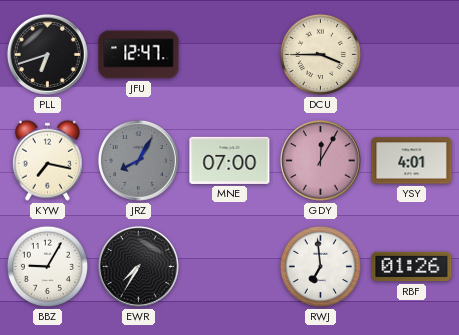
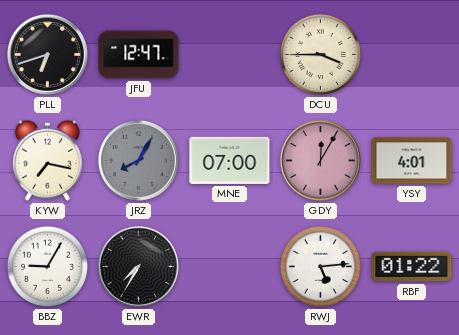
RWJ: 6:59 -> 5:14 (320, 266)
RBF: 01:26 -> 01:22 (412, 267)
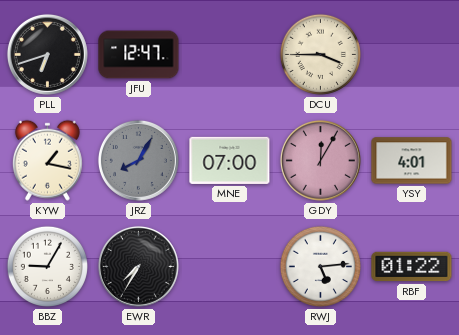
KYW: 7:17 -> 1:17 (47, 160)
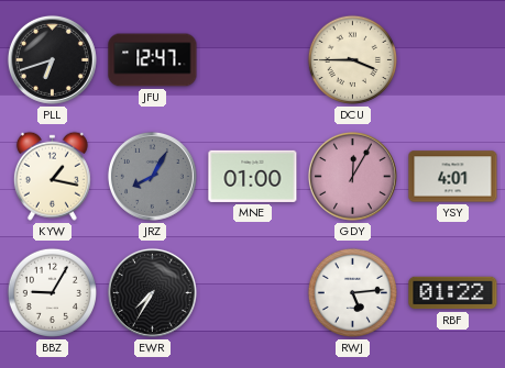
MNE: 07:00 -> 01:00 (253, 176)
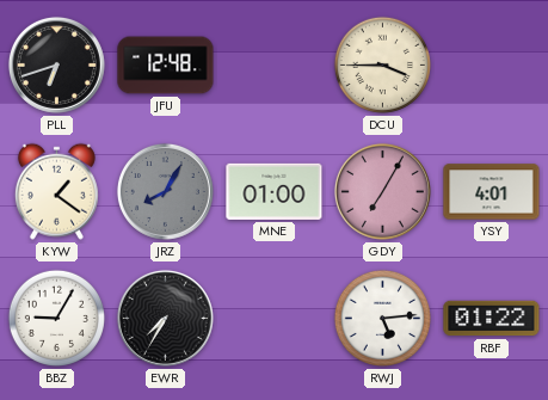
JFU: 12:47 -> 12:48 (166, 66)
KYW: 1:17 -> 1:21 (56, 191)
GDY: 12:05 -> 7:05 (382, 191)
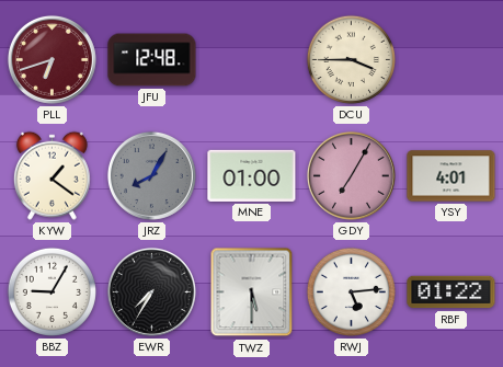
PLL dial: black -> burgundy (52, 59)
TWZ: none -> 5:30 (252, 293)
